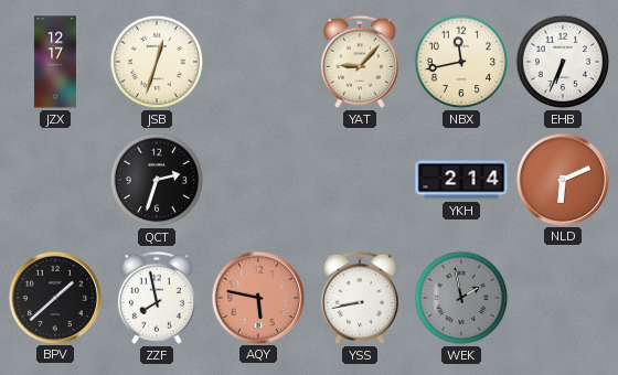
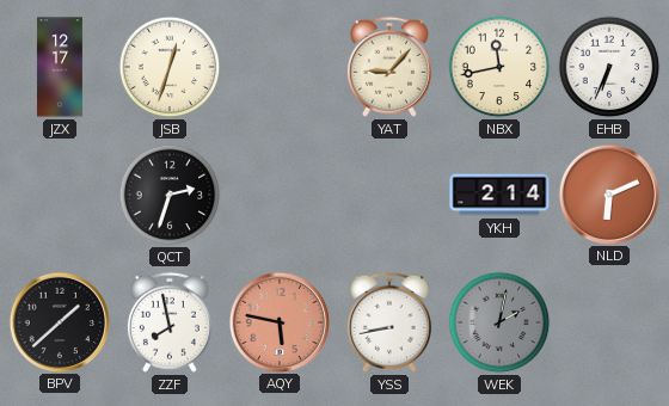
WEK: 1:58 -> 2:02 (499, 322)
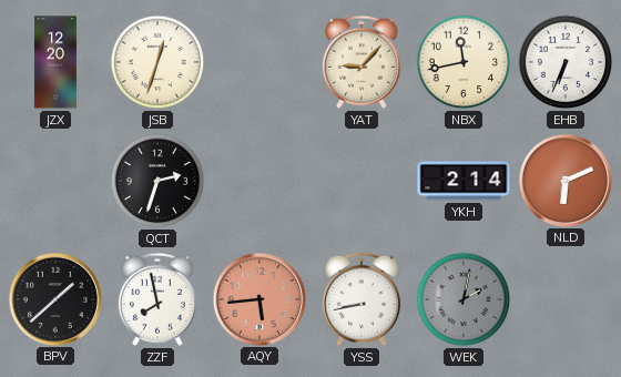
JZX: 12:17 -> 12:20 (55, 62)
AQY: 5:47 -> 5:44 (258, 298)
